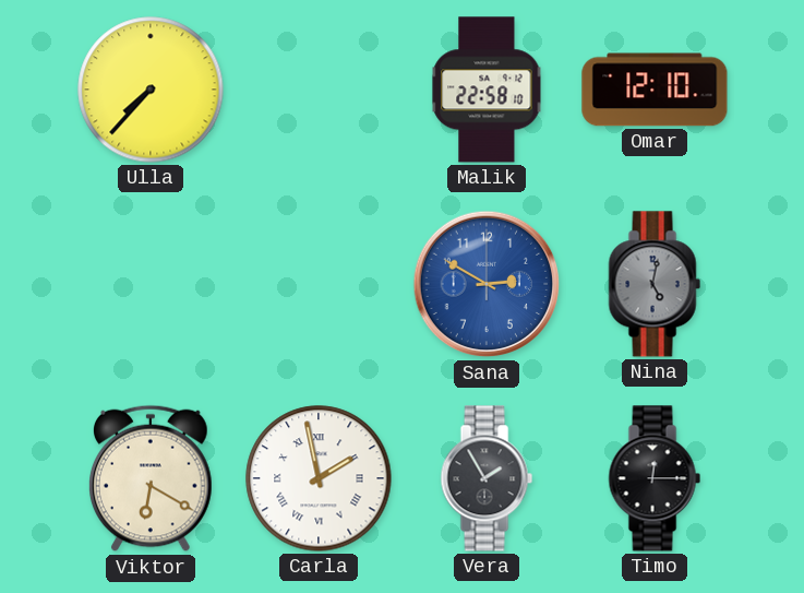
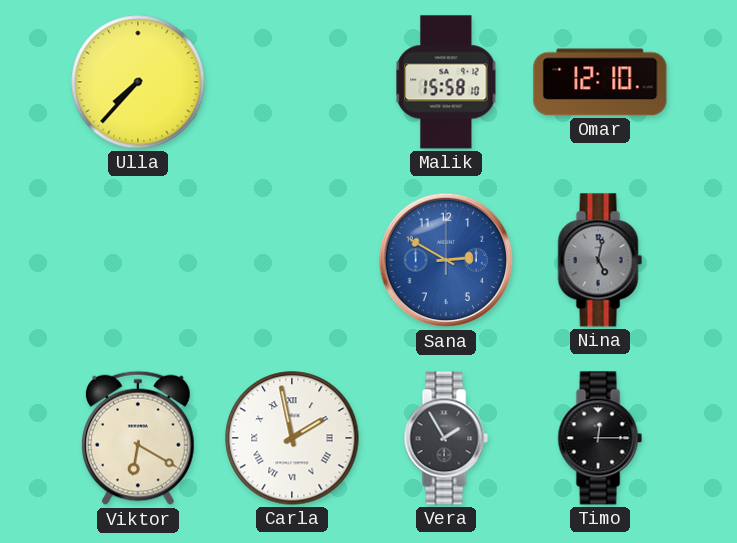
Malik: 22:58 -> 15:58 (446, 82)
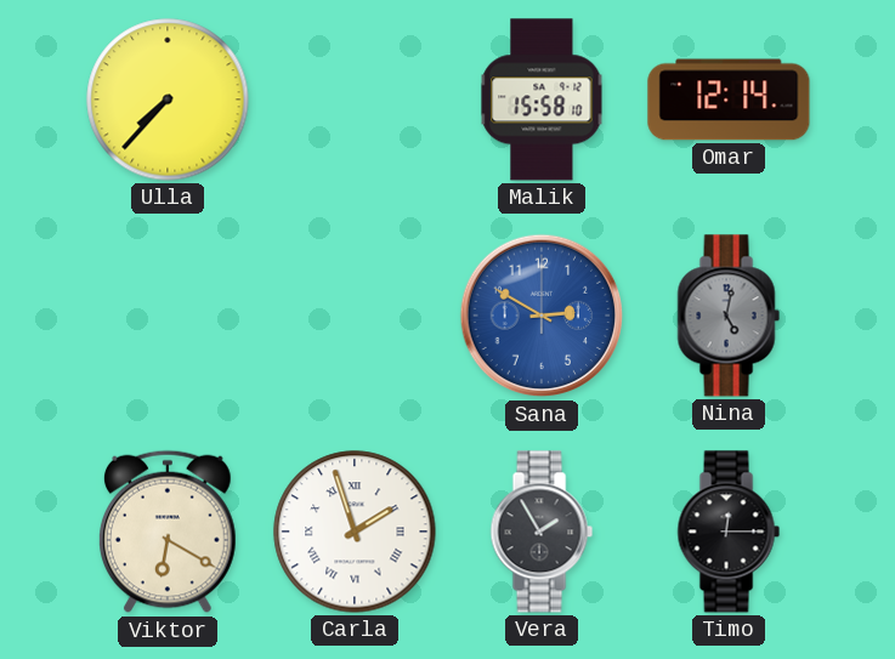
Omar: 12:10 -> 12:14 (729, 100)
Carla: 1:58 -> 1:57 (355, 532)
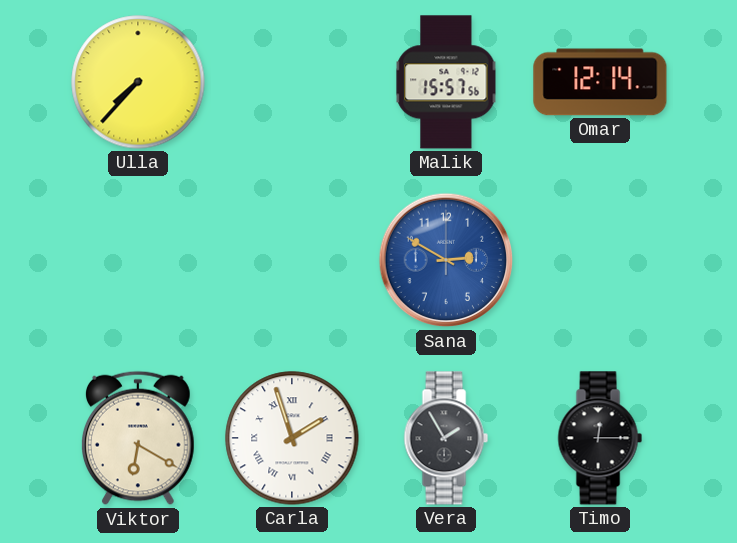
Malik: 15:58 -> 15:57 (446, 82)
Nina: 5:02 -> none (729, 316)
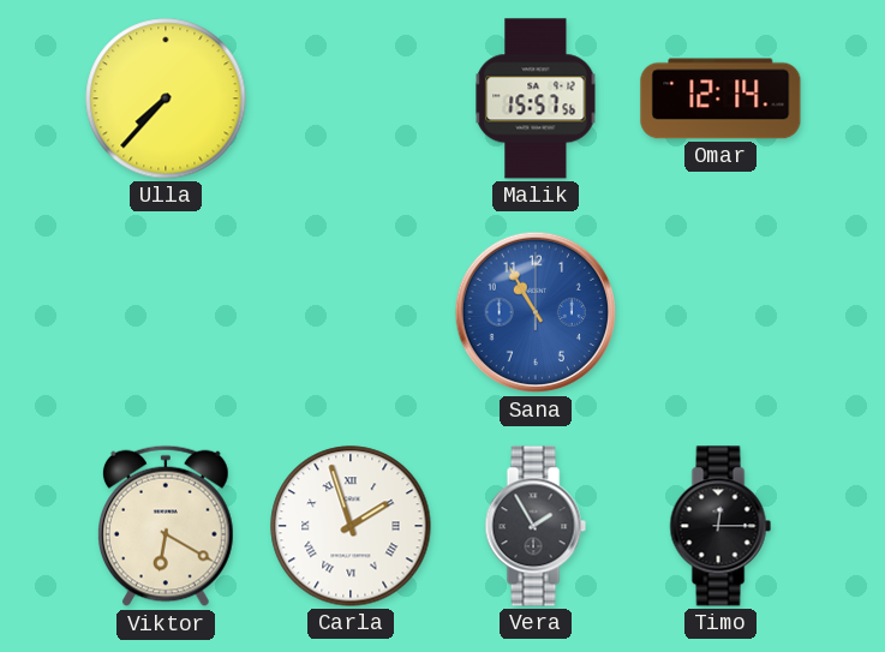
Sana: 2:50 -> 10:55 (536, 312)
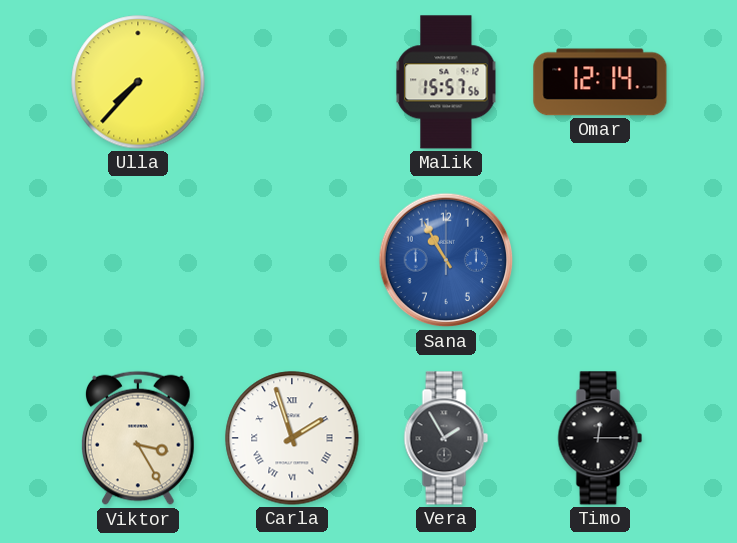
Viktor: 6:20 -> 3:25 (139, 438)
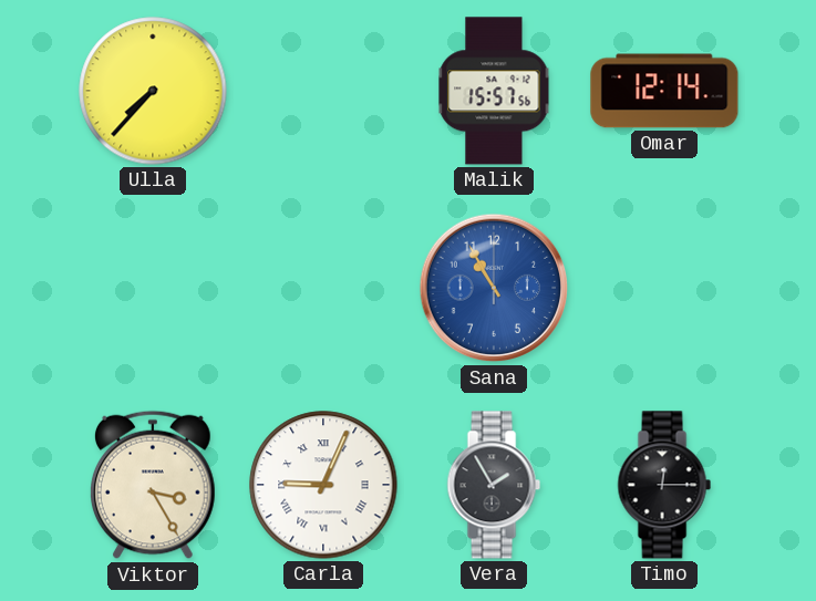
Carla: 1:57 -> 9:04 (323, 485)
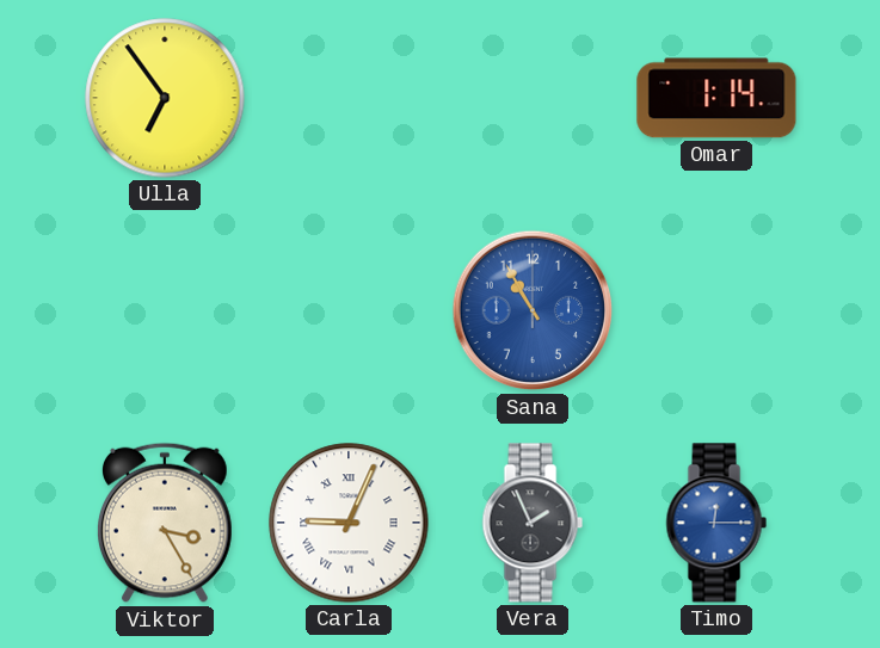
Ulla: 7:37 -> 6:54 (165, 98)
Malik: 15:57 -> none (494, 91)
Omar: 12:14 -> 1:14 (716, 98)
Vera: 1:55 -> 1:56 (533, 523)
Timo dial: black -> blue (716, 523)
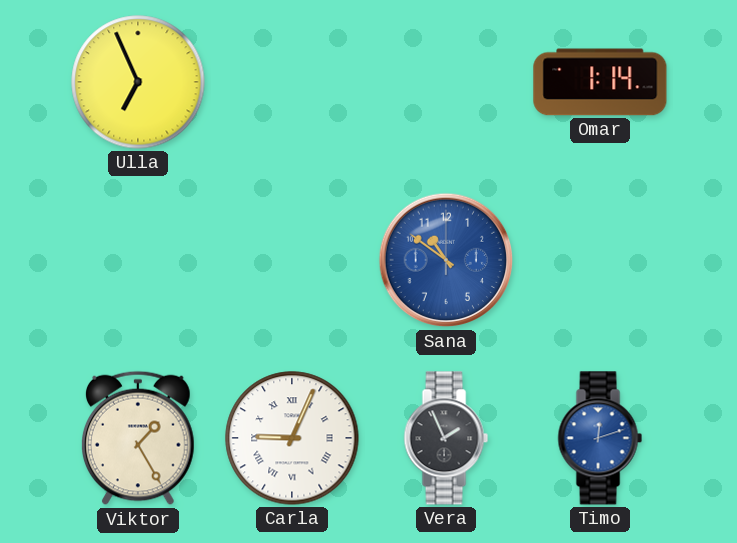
Ulla: 6:54 -> 6:56 (138, 82)
Sana: 10:55 -> 10:51 (446, 260)
Viktor: 3:25 -> 1:25 (139, 438)
Timo: 12:15 -> 12:12 (600, 438)
